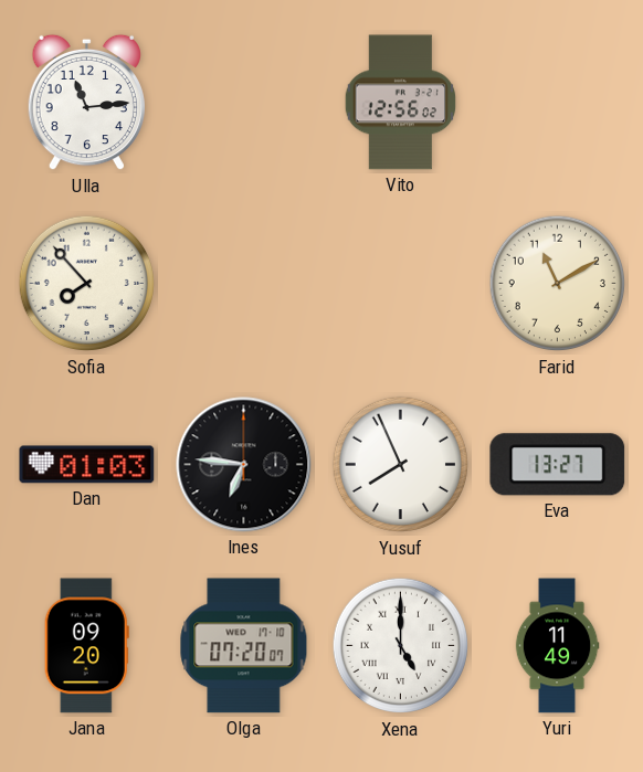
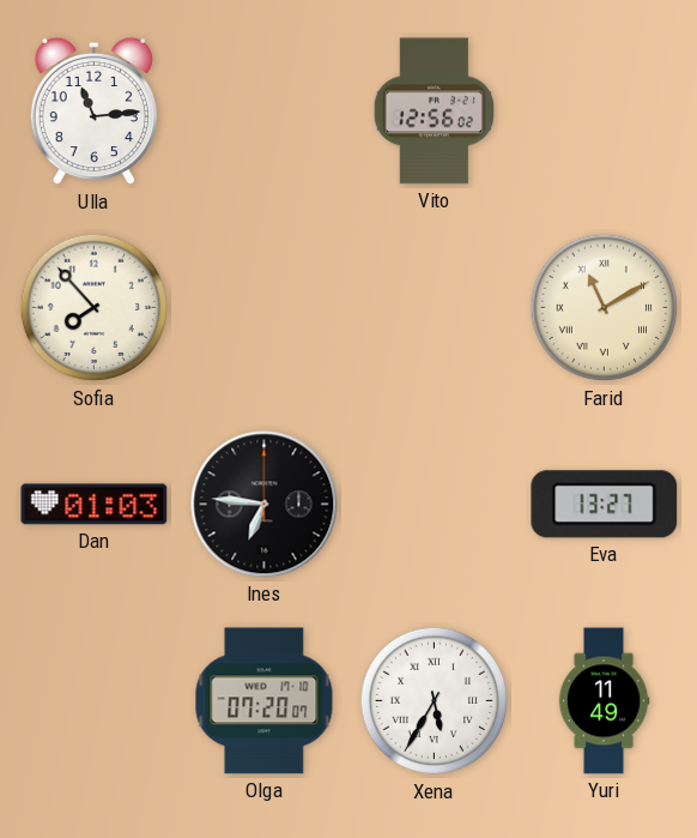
Farid numerals: Arabic -> Roman (605, 308)
Yusuf: 7:56 -> none (401, 465)
Jana: 09:20 -> none (86, 646)
Xena: 5:00 -> 5:35 (435, 701)
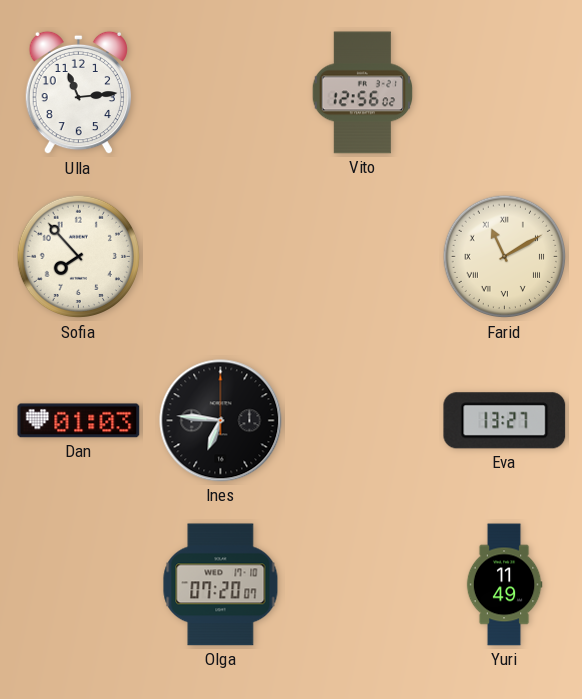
Xena: 5:35 -> none (435, 701)
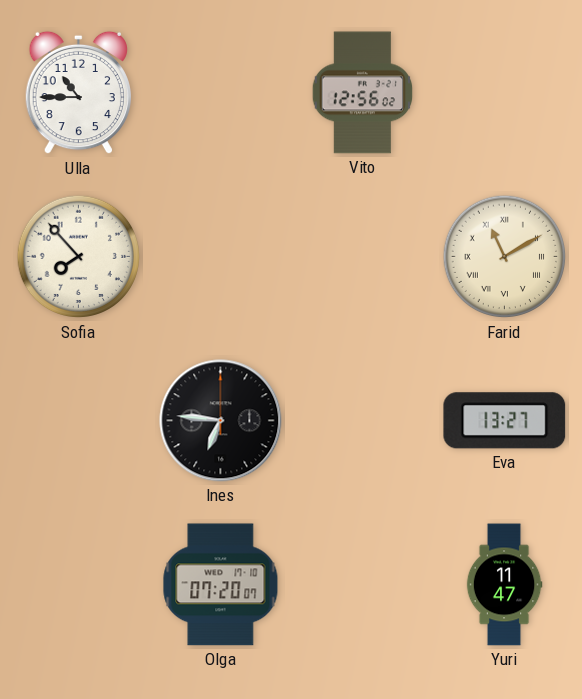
Ulla: 11:14 -> 10:45 (78, 93)
Dan: 01:03 -> none (79, 421)
Yuri: 11:49 -> 11:47 (504, 585)
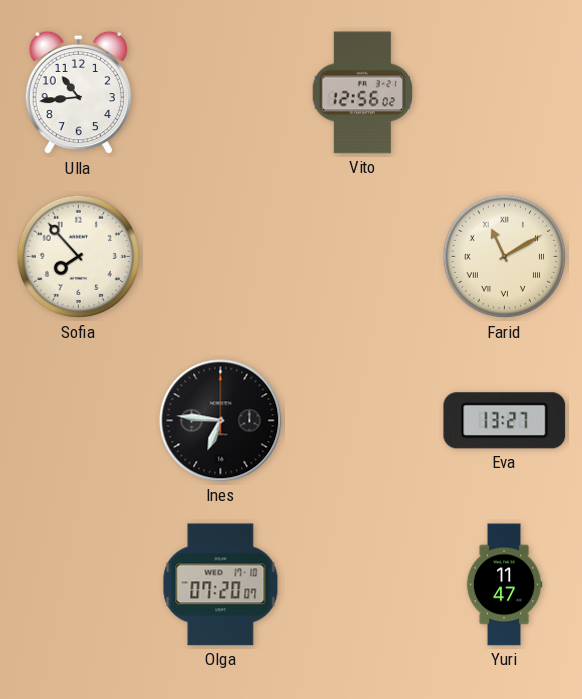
Ulla: 10:45 -> 10:44 (78, 93)
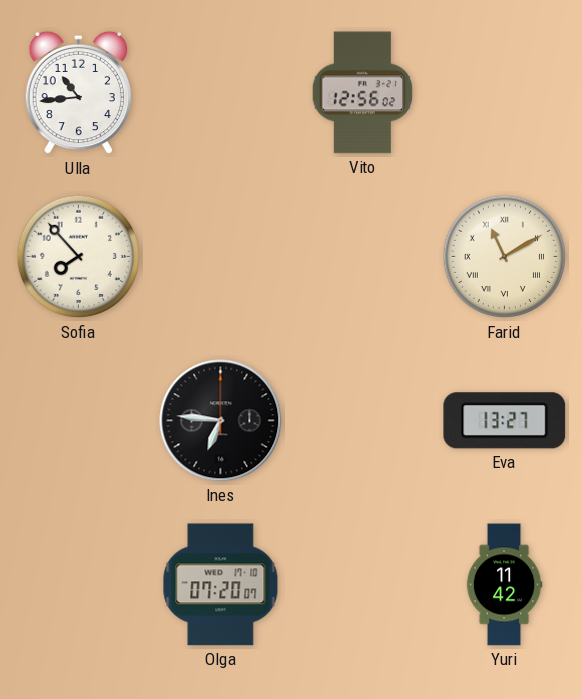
Yuri: 11:47 -> 11:42 (504, 585)
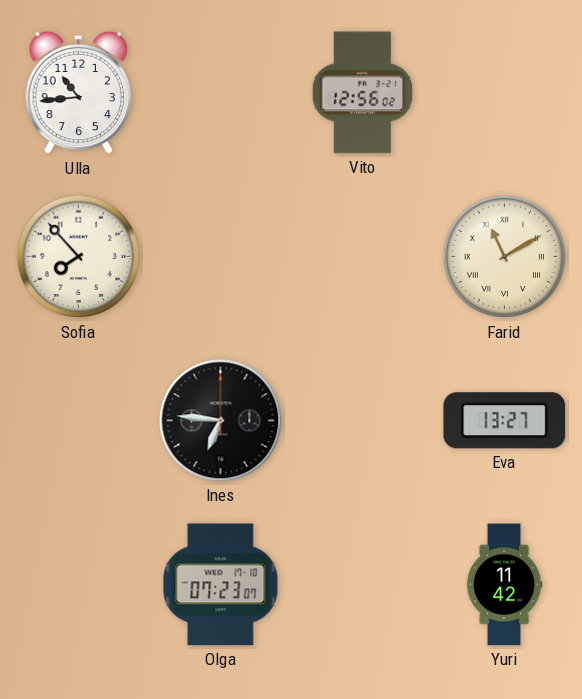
Olga: 07:20 -> 07:23 (221, 585)
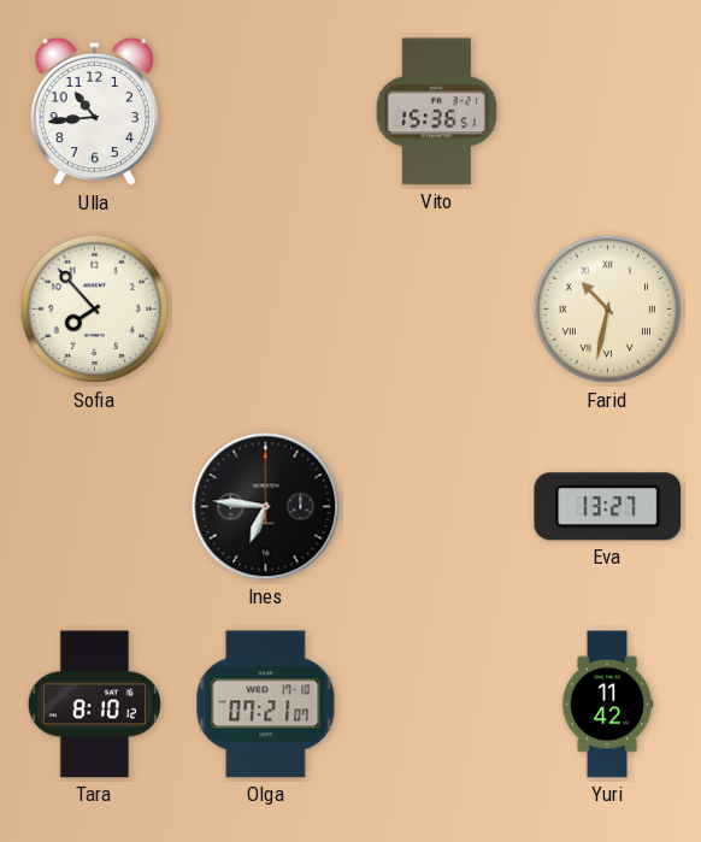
Vito: 12:56 -> 15:36 (437, 112)
Farid: 11:10 -> 10:32 (608, 310)
Tara: none -> 8:10 (94, 705)
Olga: 07:23 -> 07:21 (266, 705)
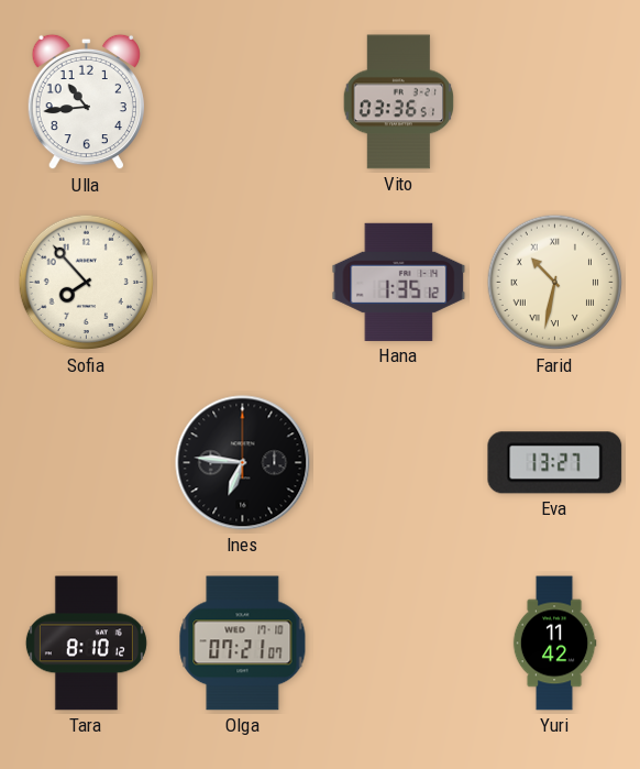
Vito: 15:36 -> 03:36 (399, 102)
Hana: none -> 1:35 (399, 282)
